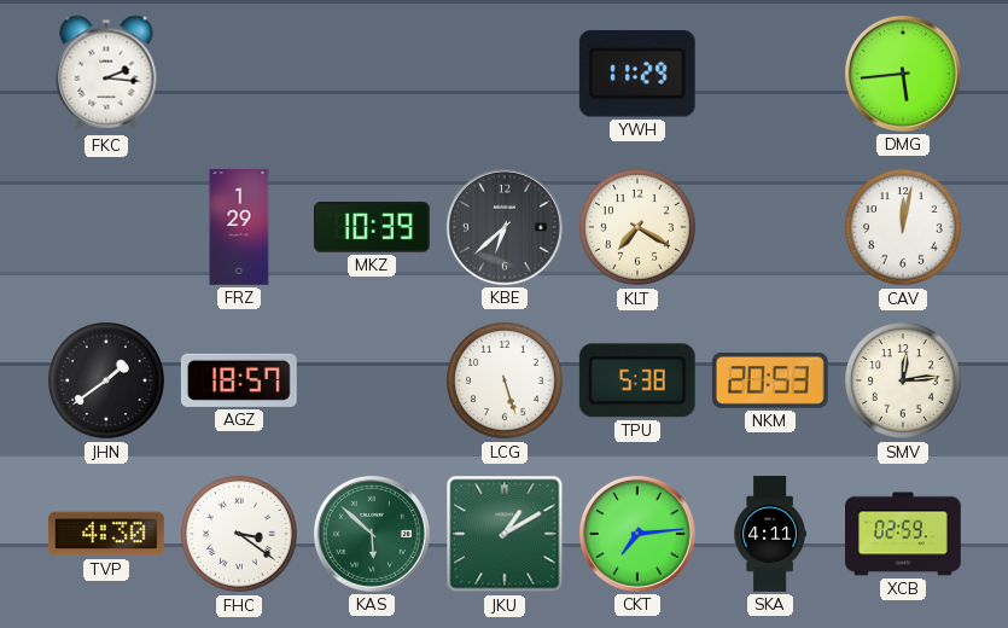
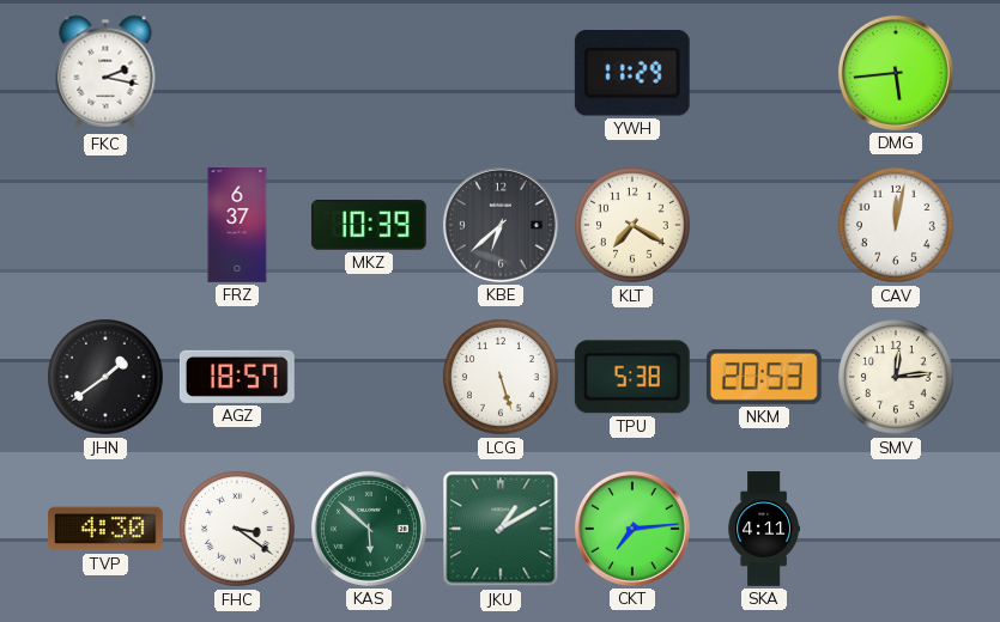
FKC: 2:16 -> 2:17 (105, 73)
FRZ: 1:29 -> 6:37 (237, 226)
XCB: 02:59 -> none (904, 534)
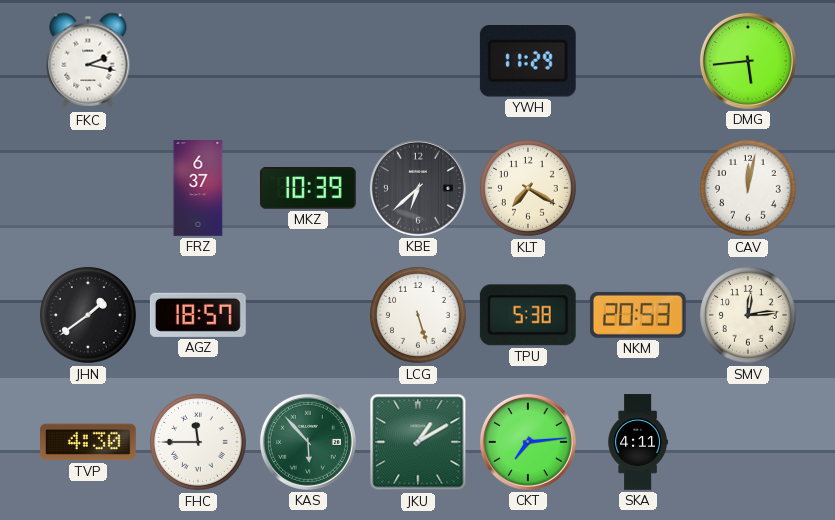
FHC: 3:21 -> 11:45 (199, 443)
KAS: 5:52 -> 5:53 (308, 442)
